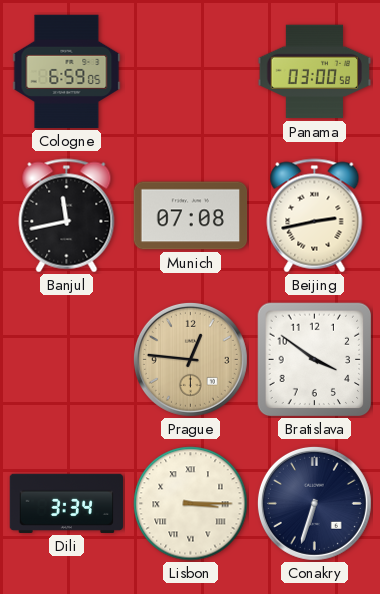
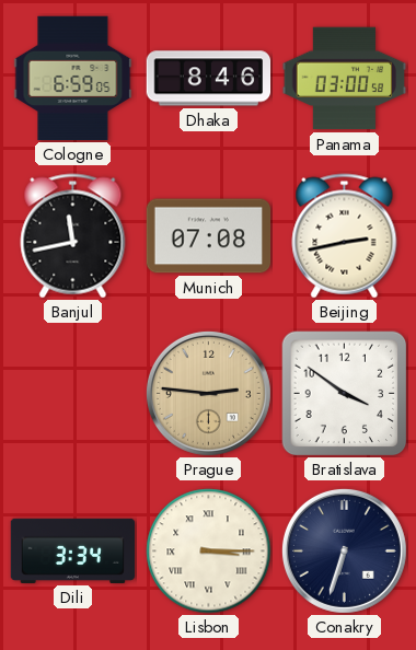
Dhaka: none -> 8:46 (209, 79)
Prague: 12:46 -> 2:46 (208, 393)
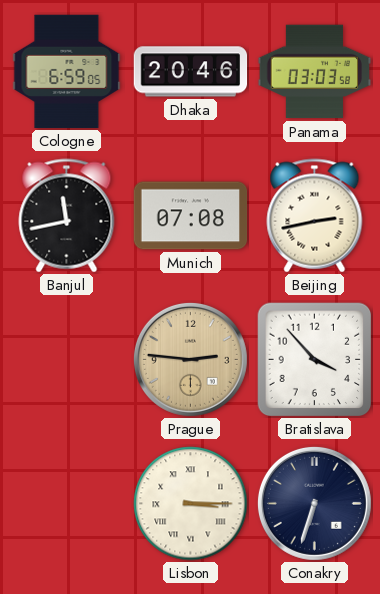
Dhaka: 8:46 -> 20:46 (191, 72)
Panama: 03:00 -> 03:03 (315, 72)
Bratislava: 3:51 -> 3:53 (315, 360)
Dili: 3:34 -> none (73, 550)
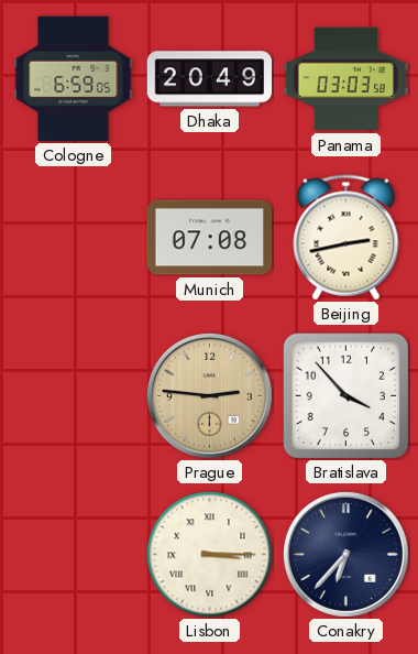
Dhaka: 20:46 -> 20:49 (210, 79)
Banjul: 11:43 -> none (67, 216)
Conakry: 6:33 -> 6:37 (345, 554)
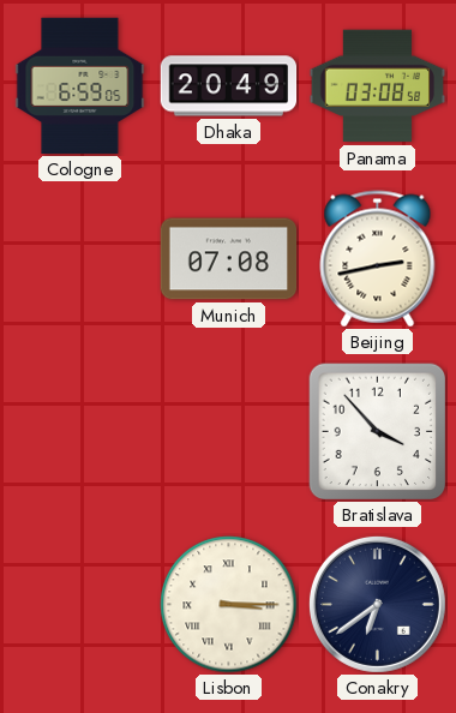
Panama: 03:03 -> 03:08 (378, 86)
Prague: 2:46 -> none (209, 395)
Conakry: 6:37 -> 6:39 (377, 604)
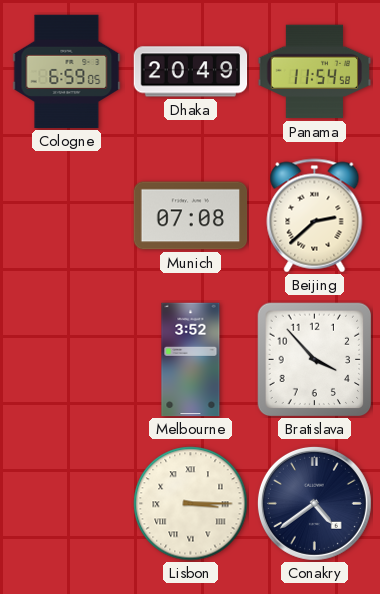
Panama: 03:08 -> 11:54 (315, 72)
Beijing: 2:43 -> 2:38 (315, 216)
Melbourne: none -> 3:52 (191, 360)
Conakry: 6:39 -> 4:39 (314, 503)
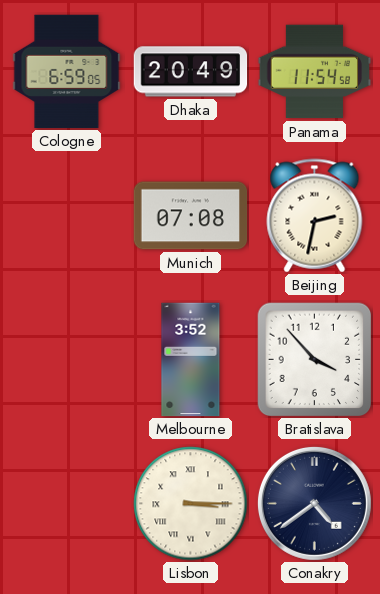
Beijing: 2:38 -> 2:32 (315, 216)
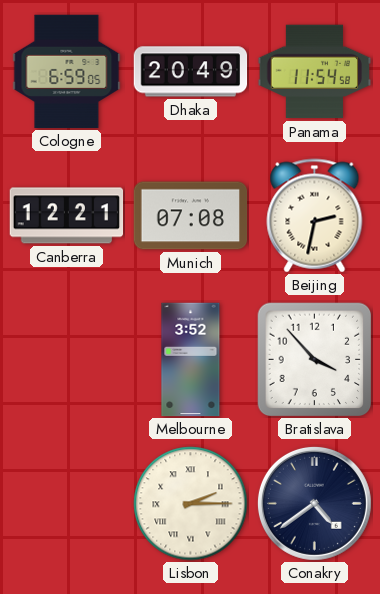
Canberra: none -> 12:21 (67, 216)
Lisbon: 3:15 -> 2:15 (191, 504)
